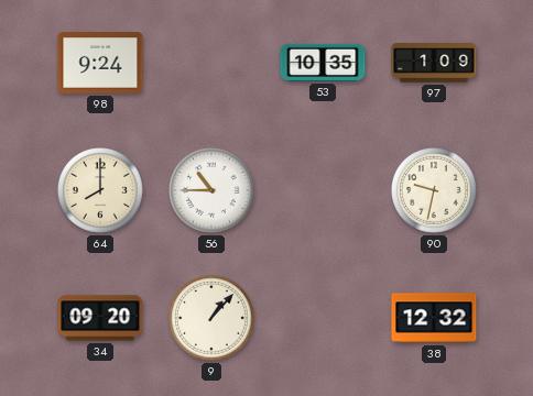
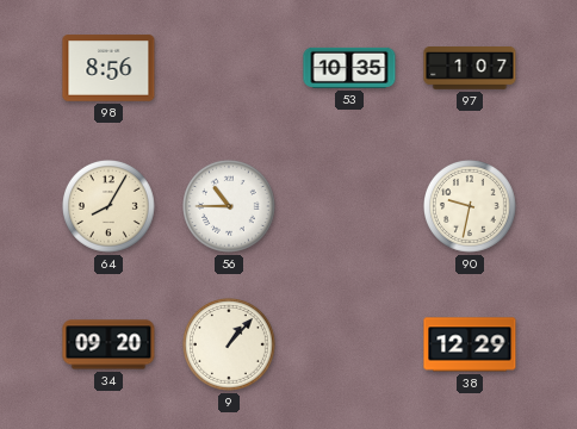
98: 9:24 -> 8:56 (108, 68)
97: 1:09 -> 1:07 (470, 69)
64: 8:00 -> 8:05 (110, 207)
38: 12:32 -> 12:29 (470, 344)
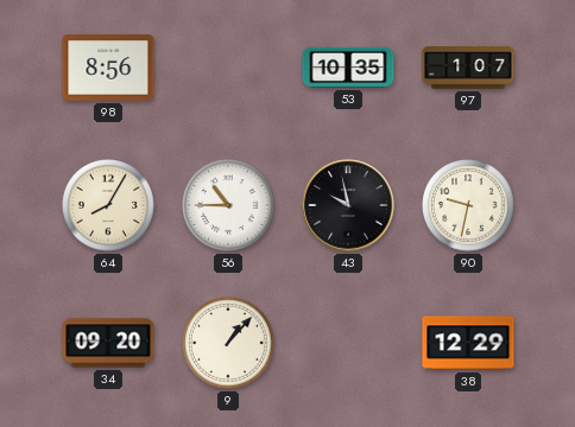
43: none -> 9:58 (348, 205)
